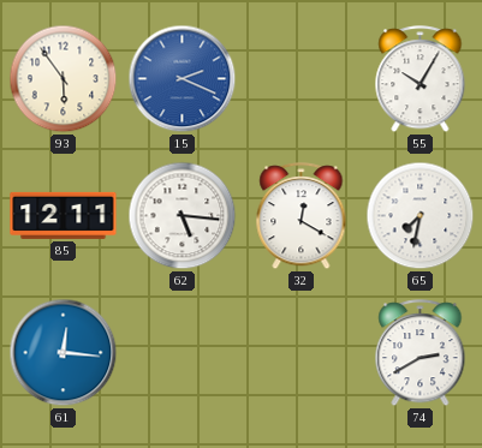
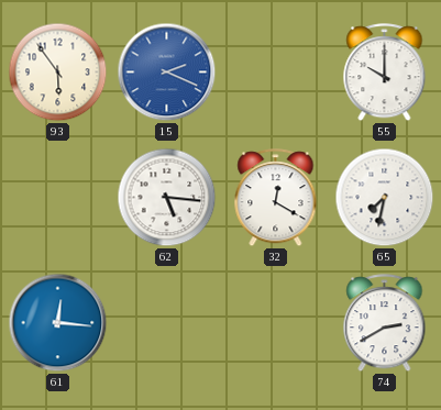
55: 10:05 -> 10:00 (385, 73)
85: 12:11 -> none (64, 215)
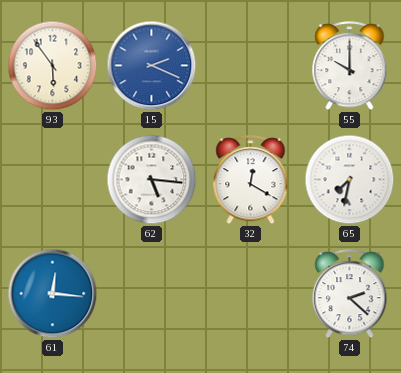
74: 2:40 -> 2:22 (350, 294)
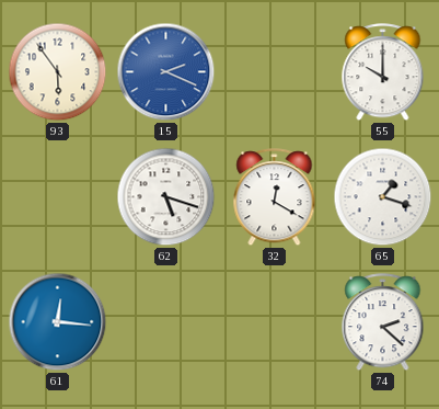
62: 5:16 -> 5:18 (166, 197)
65: 7:32 -> 1:18 (383, 197)
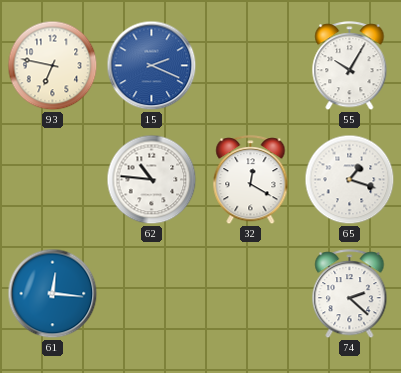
93: 5:54 -> 6:47 (53, 66)
55: 10:00 -> 10:05 (350, 66)
62: 5:18 -> 10:46 (152, 180)
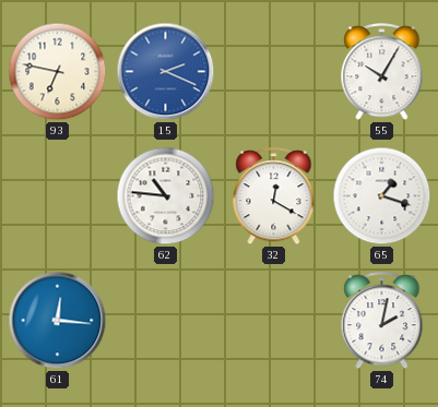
74: 2:22 -> 2:02 (382, 321)
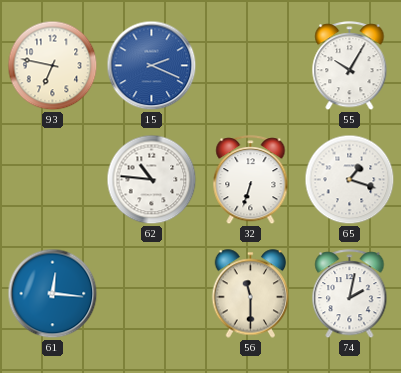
32: 12:20 -> 6:33 (251, 180)
56: none -> 11:30 (251, 294)
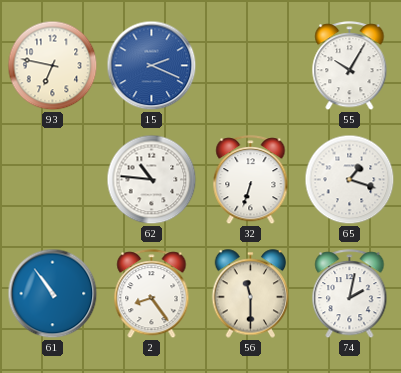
61: 12:16 -> 10:54 (53, 294)
2: none -> 8:24 (152, 294)
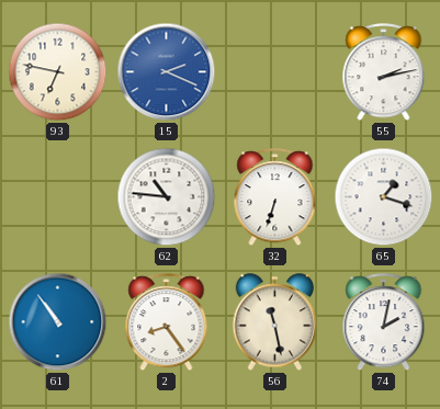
55: 10:05 -> 2:13 (384, 72)
56: 11:30 -> 11:28 (275, 322)
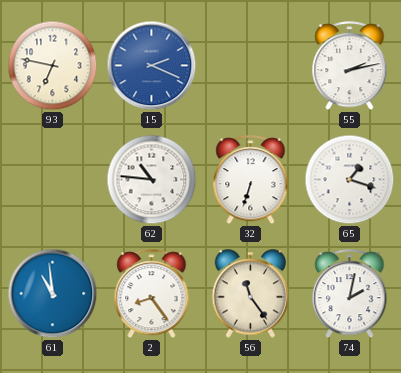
61: 10:54 -> 10:59 (53, 294)
56: 11:28 -> 11:24 (251, 294)
